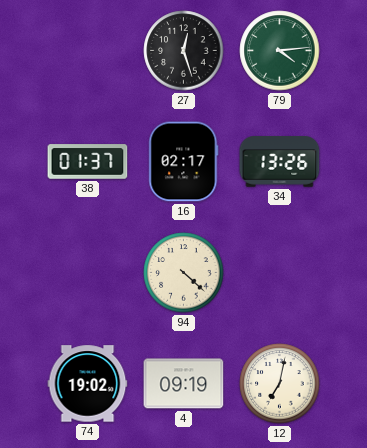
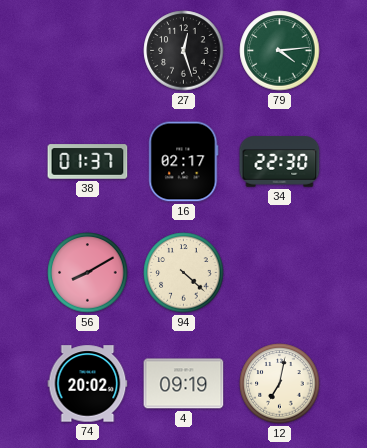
34: 13:26 -> 22:30 (280, 162)
56: none -> 8:10 (88, 273)
74: 19:02 -> 20:02 (88, 384)
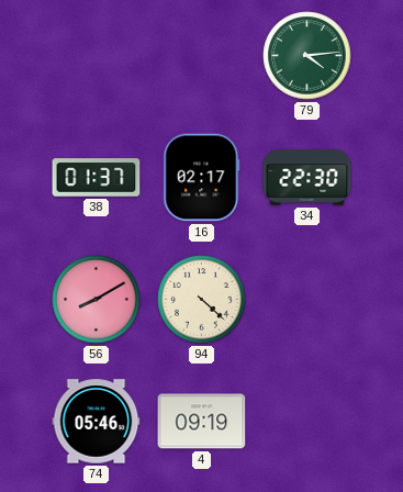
27: 12:27 -> none (184, 51)
74: 20:02 -> 05:46 (97, 422)
12: 7:02 -> none (280, 384)
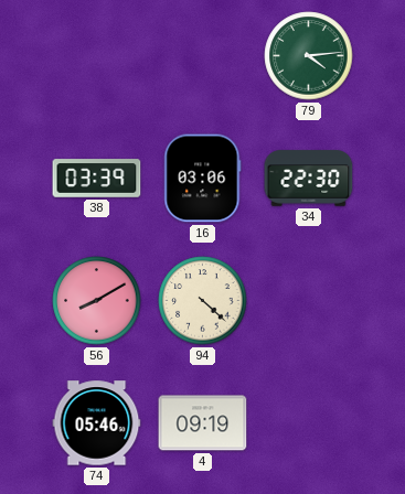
38: 01:37 -> 03:39 (97, 179)
16: 02:17 -> 03:06 (203, 179)
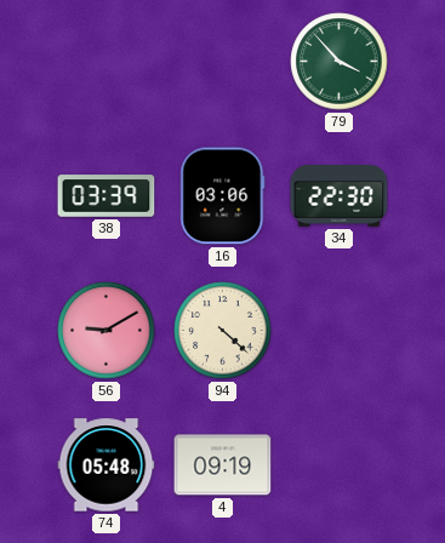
79: 4:14 -> 3:53 (340, 62)
56: 8:10 -> 9:10 (107, 331)
74: 05:46 -> 05:48 (107, 465)
